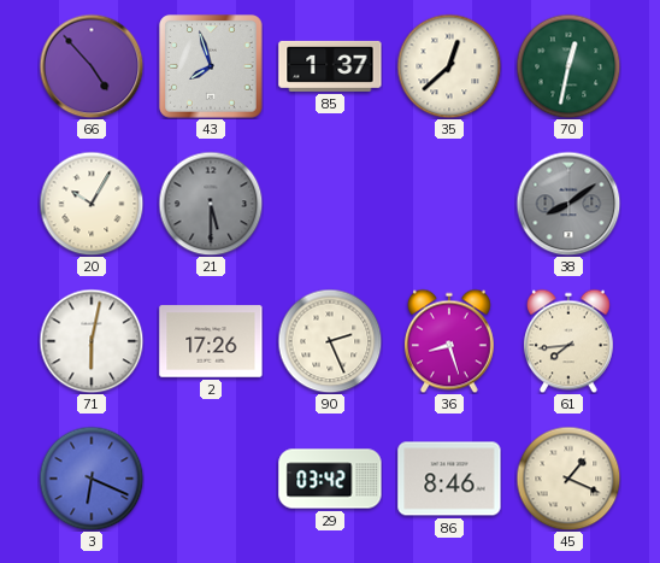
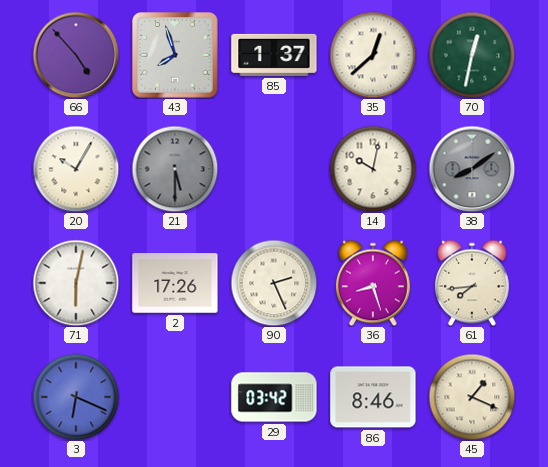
14: none -> 10:02 (373, 169)
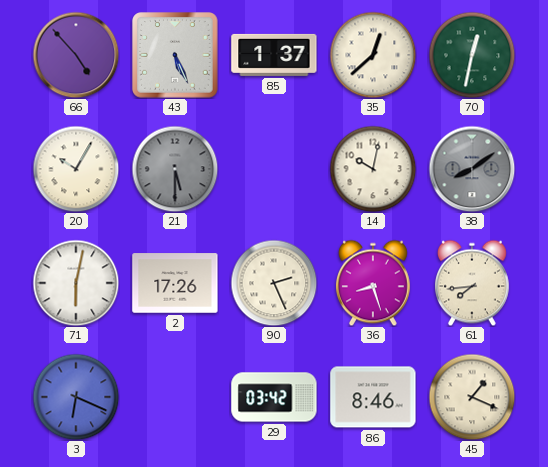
43: 7:57 -> 5:26 (175, 55)
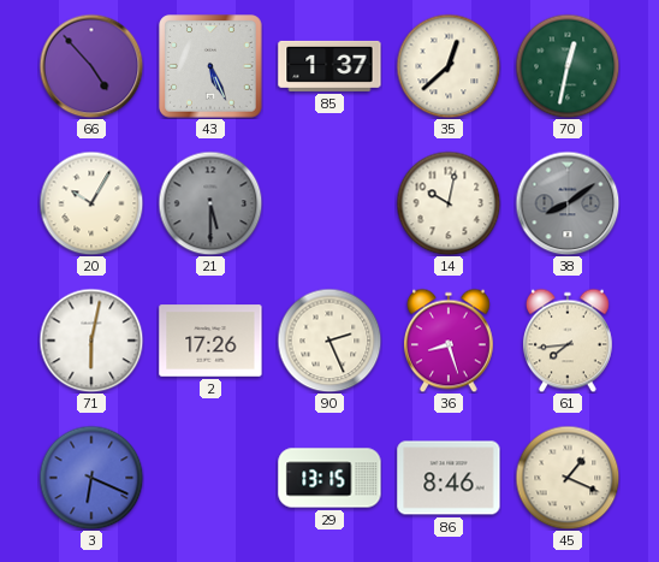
29: 03:42 -> 13:15 (329, 478)
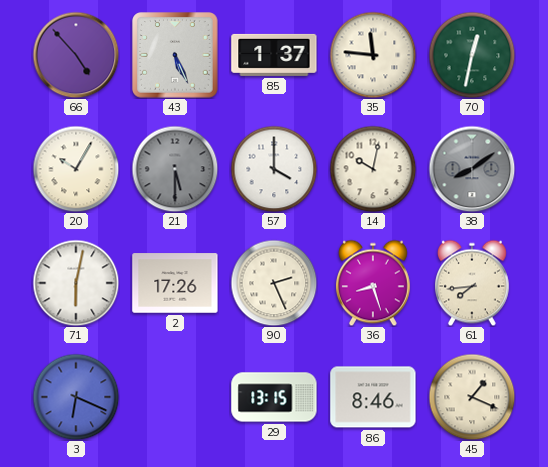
35: 12:38 -> 11:46 (373, 55)
57: none -> 4:00 (274, 169)
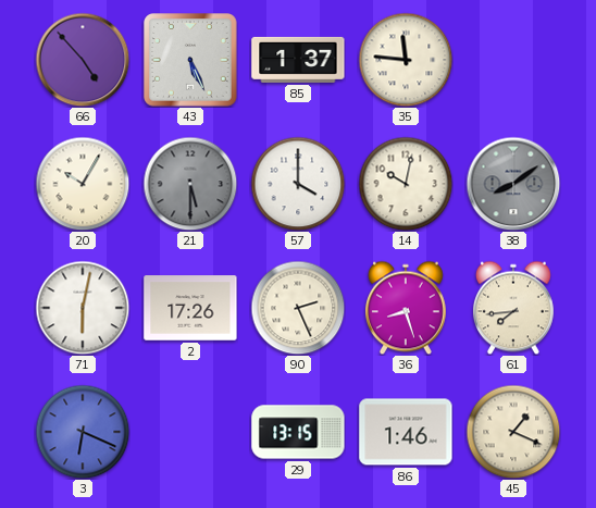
70: 12:32 -> none (472, 55)
86: 8:46 -> 1:46 (406, 432)
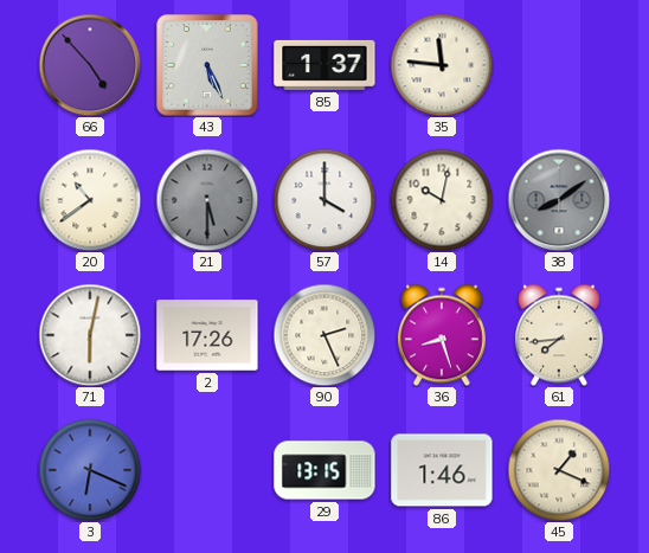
20: 10:05 -> 10:39 (90, 200)
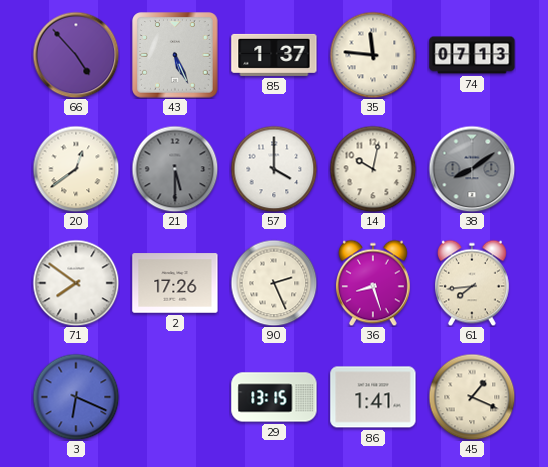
74: none -> 07:13 (472, 55)
20: 10:39 -> 12:39 (76, 169)
71: 6:02 -> 7:51 (76, 283)
86: 1:46 -> 1:41 (373, 397)
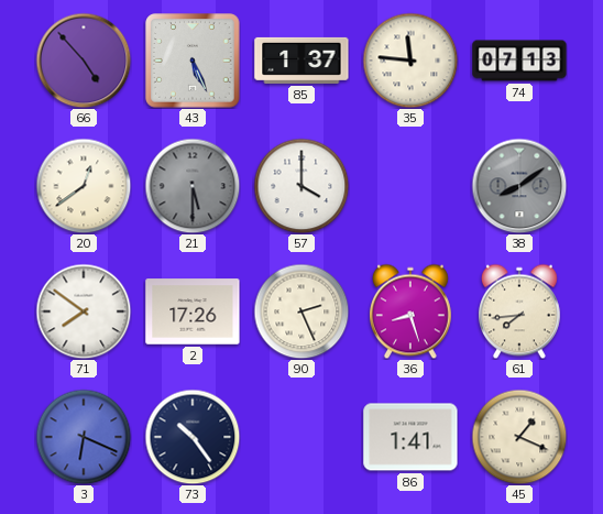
14: 10:02 -> none (373, 169)
73: none -> 10:24 (193, 437)
29: 13:15 -> none (274, 397)
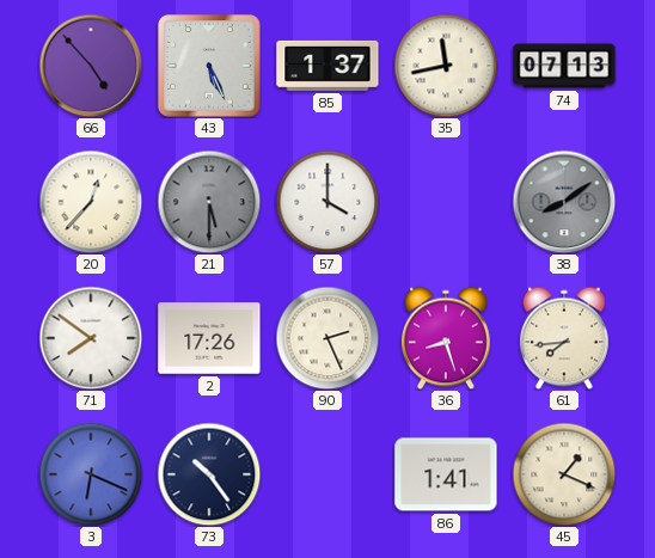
35: 11:46 -> 11:43 (446, 66)
20: 12:39 -> 12:37 (91, 202)
